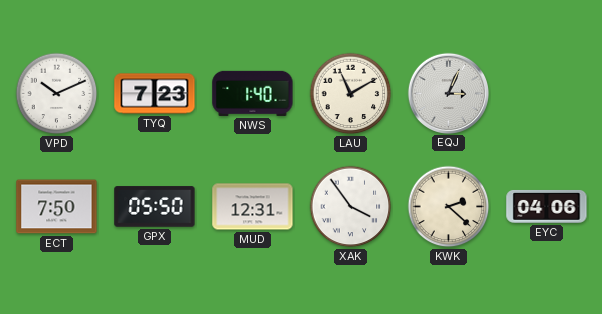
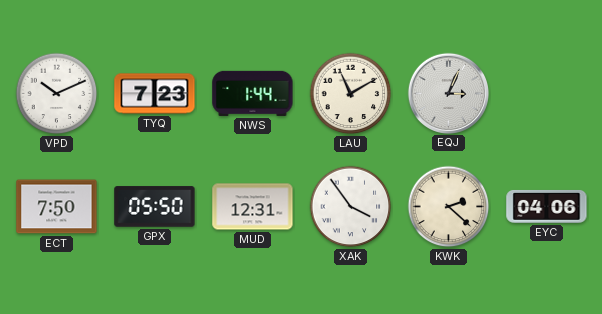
NWS: 1:40 -> 1:44 (253, 93)
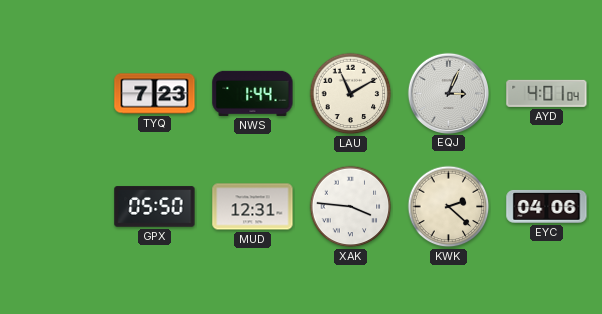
VPD: 10:11 -> none (57, 94)
AYD: none -> 4:01 (547, 93)
ECT: 7:50 -> none (57, 207)
XAK: 3:54 -> 3:46 (351, 207)
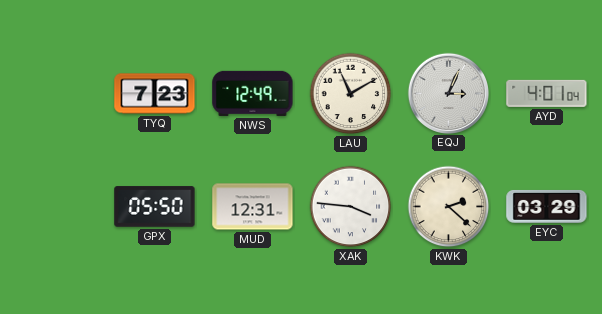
NWS: 1:44 -> 12:49 (253, 93)
EYC: 04:06 -> 03:29 (547, 206)
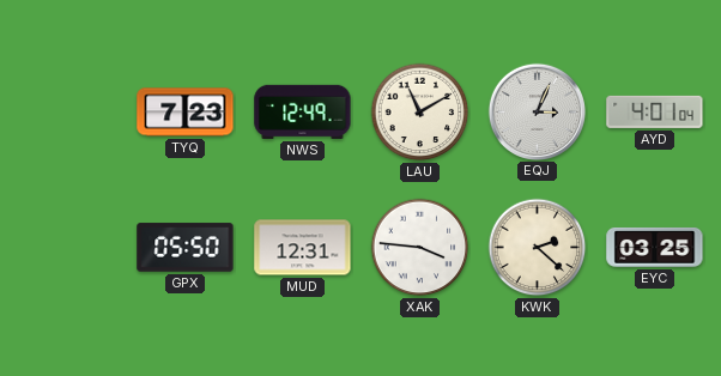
EYC: 03:29 -> 03:25 (655, 247)
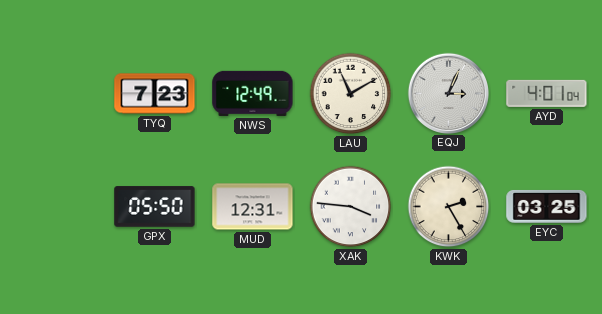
KWK: 2:22 -> 2:25 (449, 207)
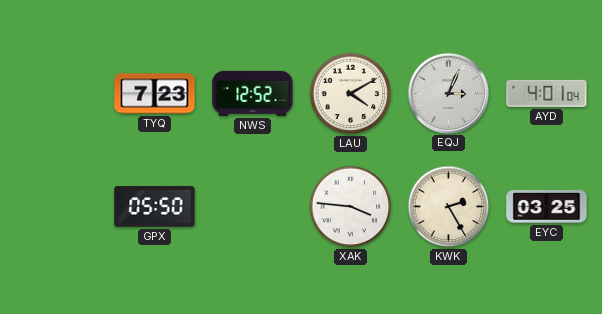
NWS: 12:49 -> 12:52 (253, 93)
LAU: 11:10 -> 4:10 (351, 94)
MUD: 12:31 -> none (253, 207)
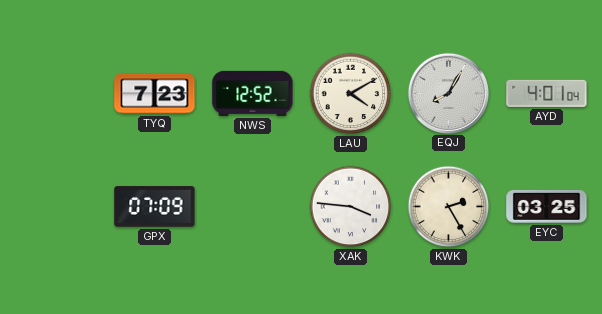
EQJ: 3:04 -> 8:05 (448, 93)
GPX: 05:50 -> 07:09 (155, 207)
